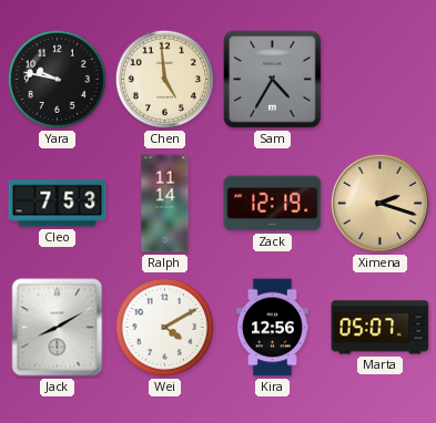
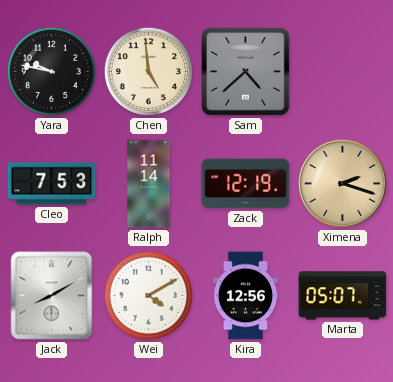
Sam: 4:35 -> 4:38 (246, 72)
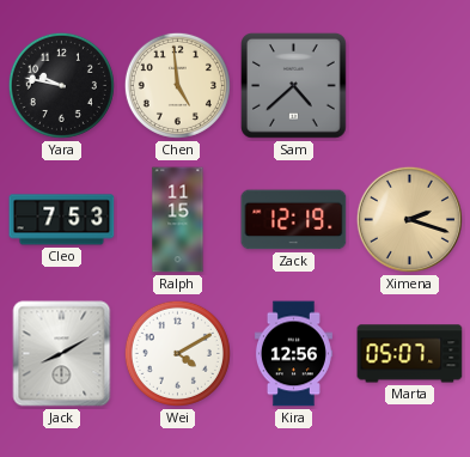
Ralph: 11:14 -> 11:15 (178, 220)
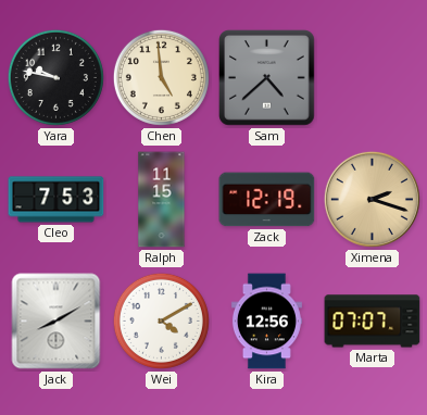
Marta: 05:07 -> 07:07 (373, 322)
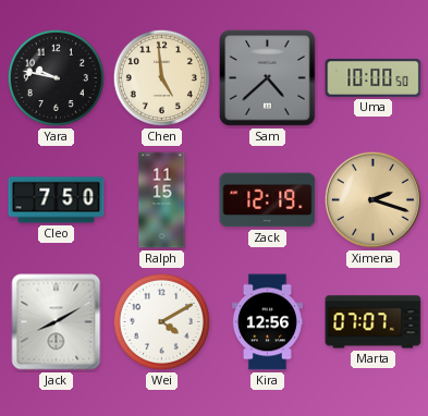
Uma: none -> 10:00 (374, 77)
Cleo: 7:53 -> 7:50 (57, 200)
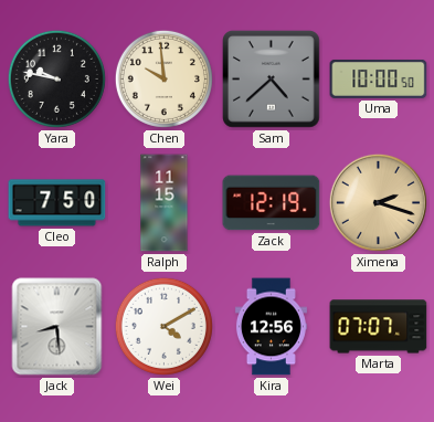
Chen: 4:59 -> 9:59 (163, 78)
Jack: 8:10 -> 8:29 (57, 327)
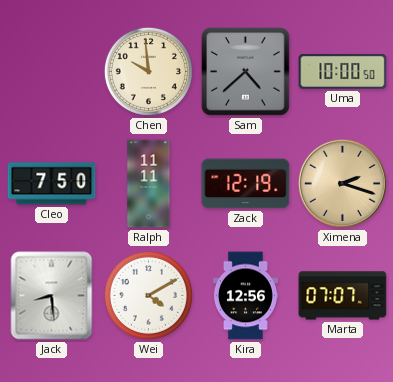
Yara: 9:47 -> none (56, 78)
Ralph: 11:15 -> 11:11 (149, 184)
